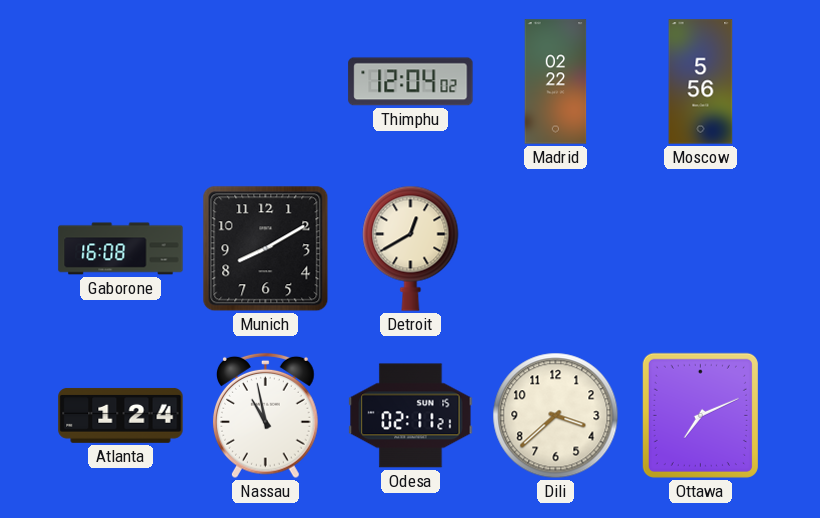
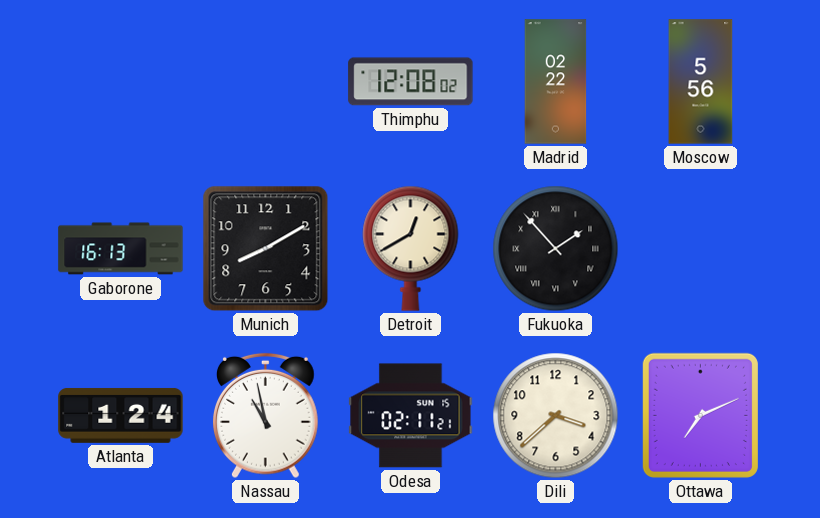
Thimphu: 12:04 -> 12:08 (411, 82)
Gaborone: 16:08 -> 16:13 (121, 249)
Fukuoka: none -> 1:53 (556, 249)
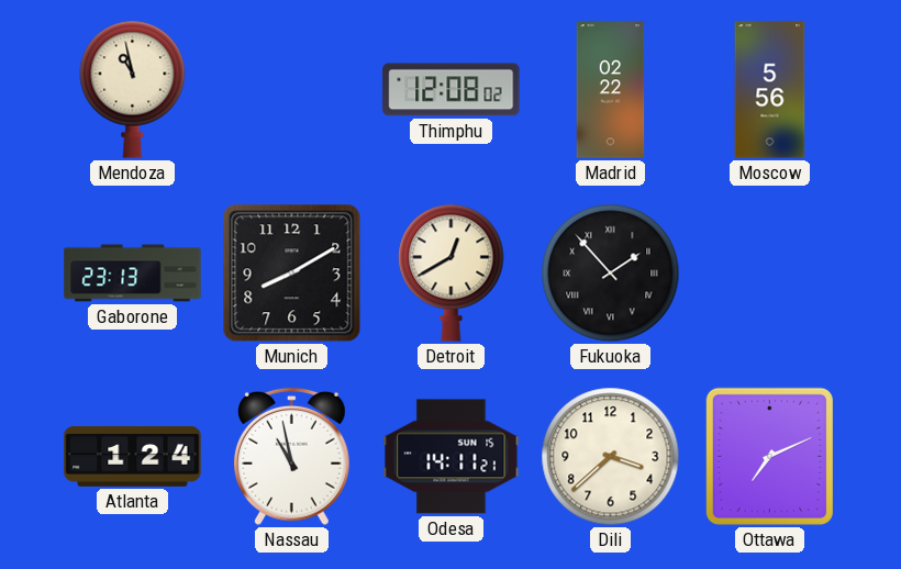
Mendoza: none -> 10:58 (133, 89)
Gaborone: 16:13 -> 23:13 (133, 274)
Odesa: 02:11 -> 14:11 (452, 457)
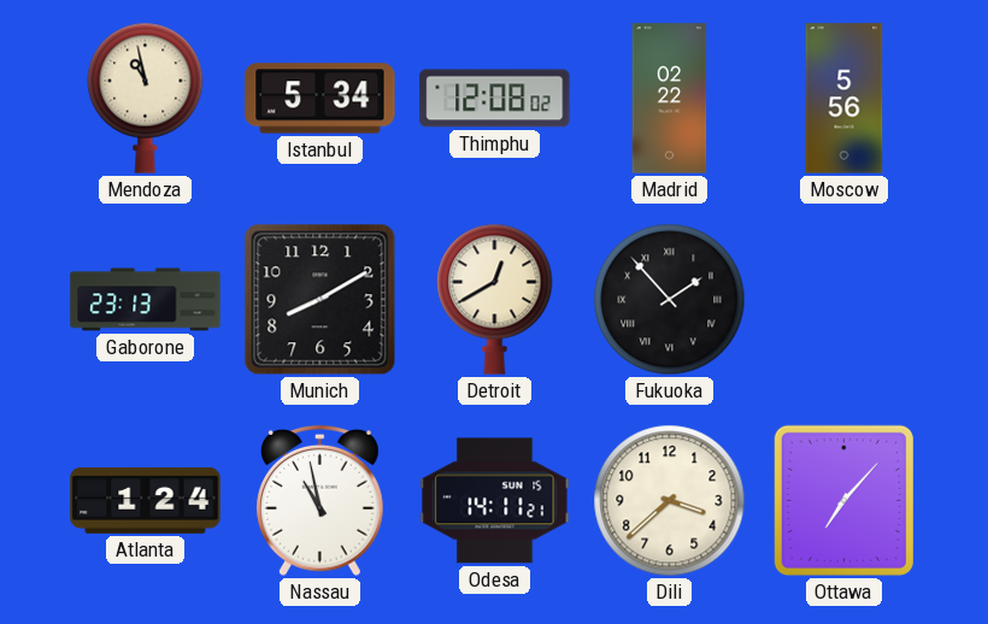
Istanbul: none -> 5:34 (320, 99)
Ottawa: 7:11 -> 7:07 (843, 500)
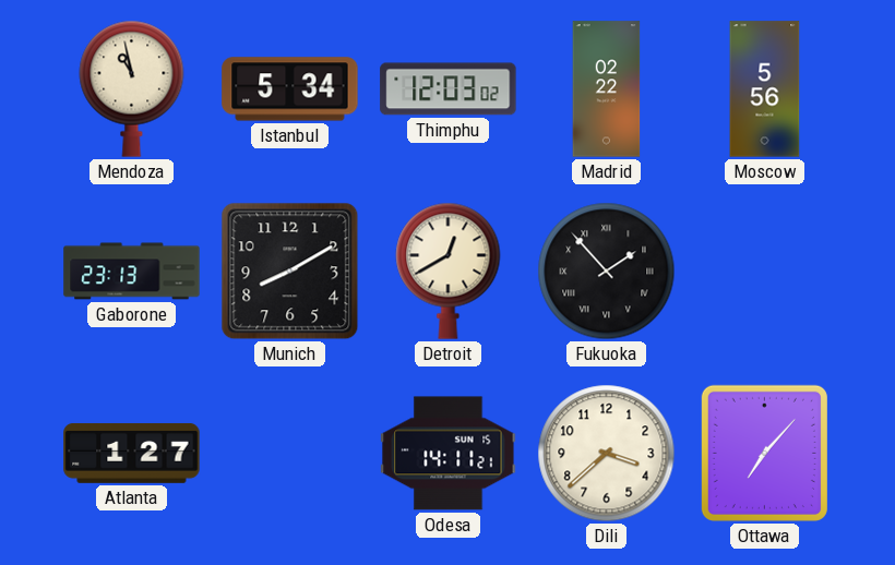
Thimphu: 12:08 -> 12:03 (449, 89)
Atlanta: 1:24 -> 1:27 (132, 453)
Nassau: 10:58 -> none (320, 501)
